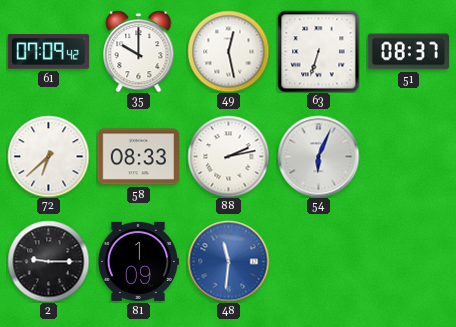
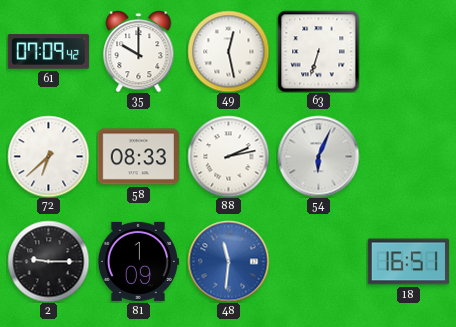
51: 08:37 -> none (408, 52)
18: none -> 16:51 (408, 262)
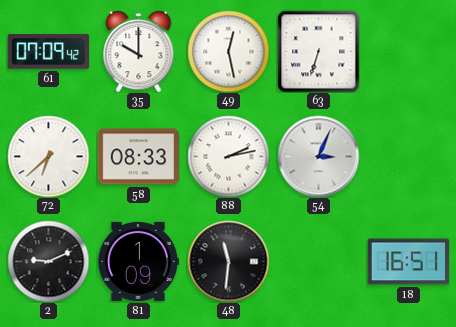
54: 6:04 -> 3:04 (318, 156)
2: 9:15 -> 9:11 (48, 261)
48 dial: blue -> black (228, 261)
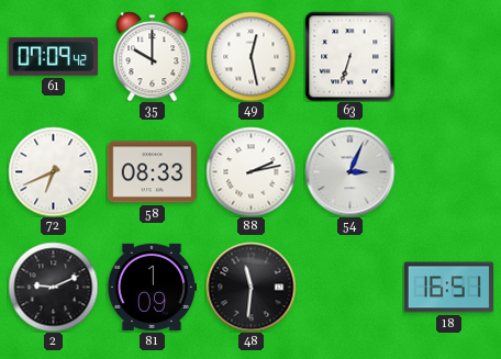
72: 6:38 -> 6:41 (53, 171)
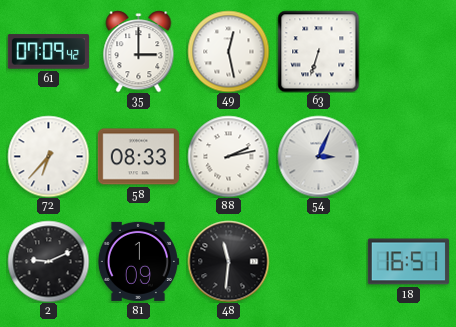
35: 10:00 -> 3:00 (139, 51)
72: 6:41 -> 6:37 (48, 156)
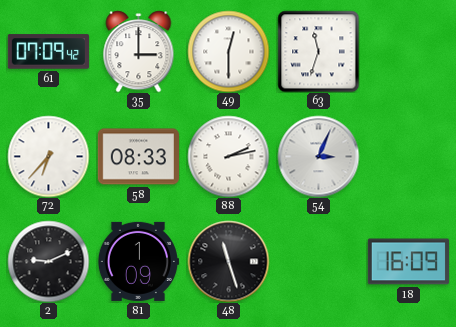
49: 12:28 -> 12:30 (228, 51)
63: 6:33 -> 11:33 (318, 51)
48: 11:31 -> 11:27 (228, 261)
18: 16:51 -> 16:09 (408, 262)
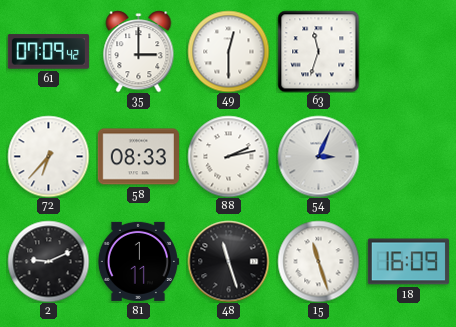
81: 1:09 -> 1:11 (138, 261)
15: none -> 11:27 (318, 261)
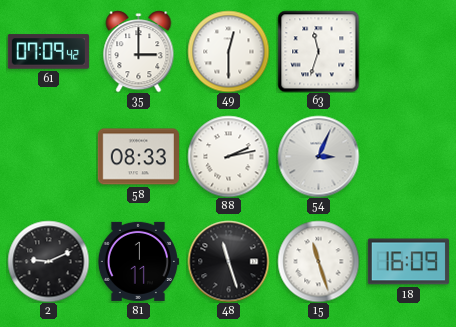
72: 6:37 -> none (48, 156)
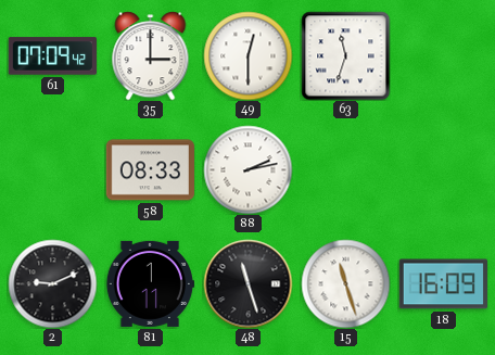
54: 3:04 -> none (318, 156)
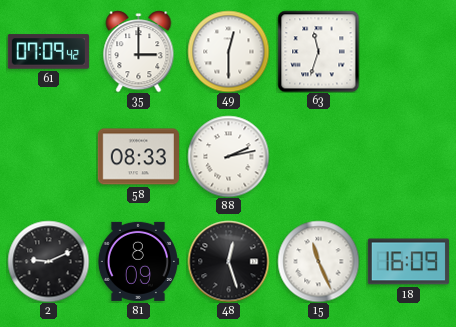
81: 1:11 -> 8:09 (138, 261)
48: 11:27 -> 12:27 (228, 261)
15: 11:27 -> 11:26 (318, 261)
